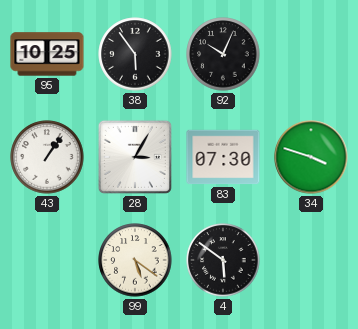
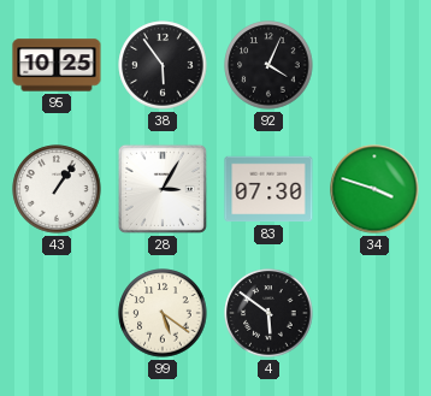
92: 10:04 -> 4:04 (268, 65)
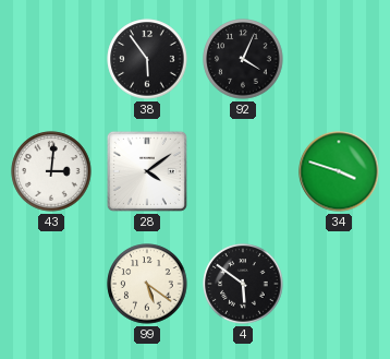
95: 10:25 -> none (57, 65)
43: 1:06 -> 3:01 (51, 171)
28: 3:05 -> 4:09 (147, 171)
83: 07:30 -> none (268, 189)
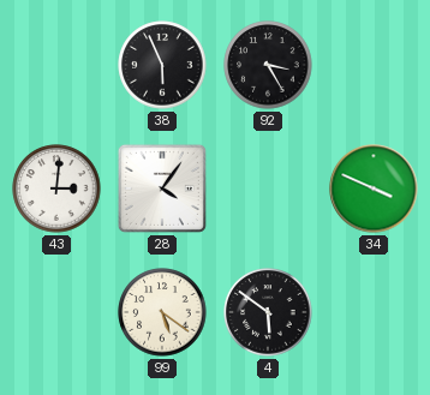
38: 5:54 -> 5:56 (162, 65)
92: 4:04 -> 3:25 (268, 65)
28: 4:09 -> 4:06 (162, 188)
34: 3:48 -> 3:49 (374, 188)
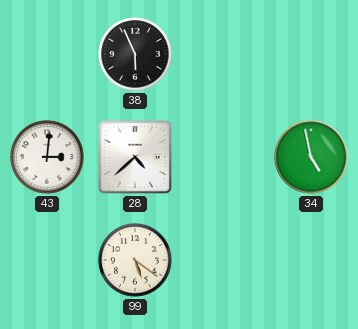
92: 3:25 -> none (268, 65)
28: 4:06 -> 4:38 (135, 157)
34: 3:49 -> 4:58 (311, 157)
4: 5:51 -> none (268, 312)
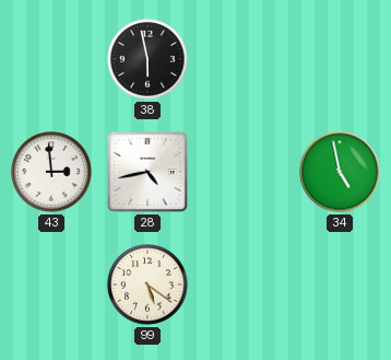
38: 5:56 -> 5:58 (147, 59)
43: 3:01 -> 2:59 (51, 172)
28: 4:38 -> 4:43 (147, 172)
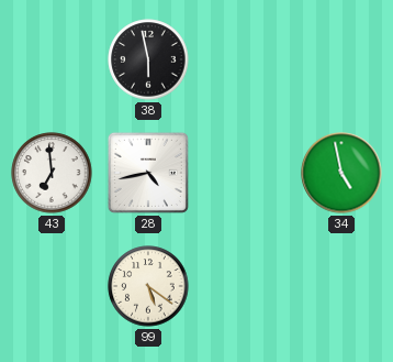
43: 2:59 -> 6:59 (52, 173)
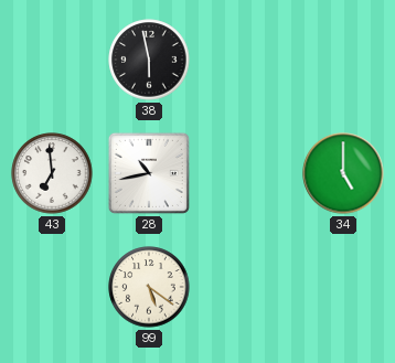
28: 4:43 -> 10:43 (149, 173)
34: 4:58 -> 5:00 (343, 173)
